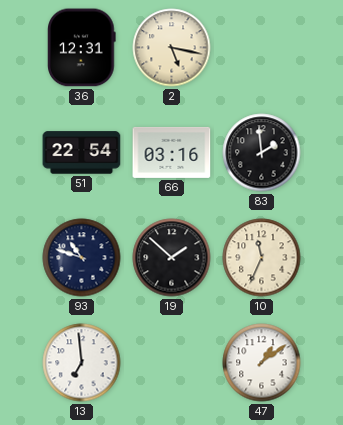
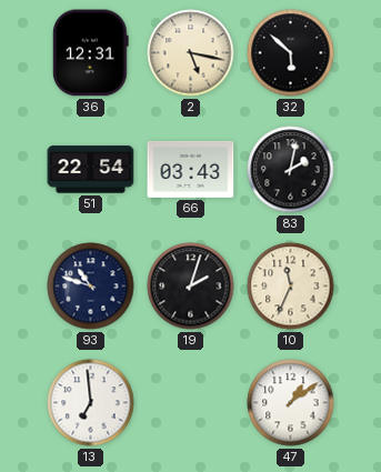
32: none -> 5:52 (291, 53)
66: 03:16 -> 03:43 (191, 169)
83: 1:59 -> 2:02 (291, 170)
19: 1:52 -> 2:03 (191, 287)
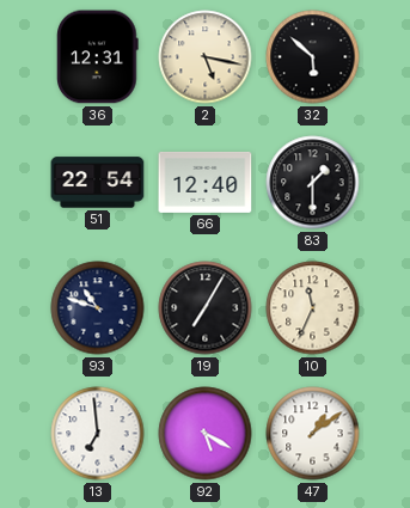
66: 03:43 -> 12:40 (206, 182)
83: 2:02 -> 1:30 (313, 183)
19: 2:03 -> 7:05 (206, 308)
92: none -> 5:20 (206, 434)
